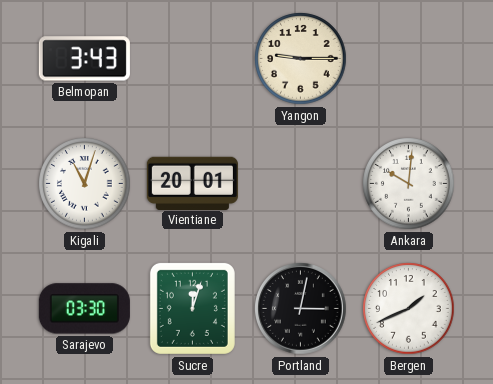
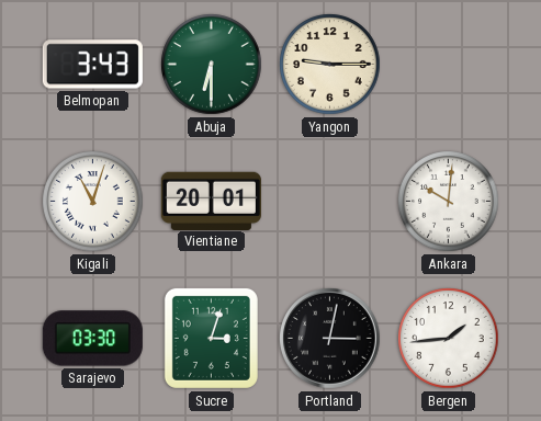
Abuja: none -> 6:30 (212, 65)
Sucre: 12:03 -> 3:03 (211, 338)
Bergen: 1:41 -> 1:44 (449, 339)
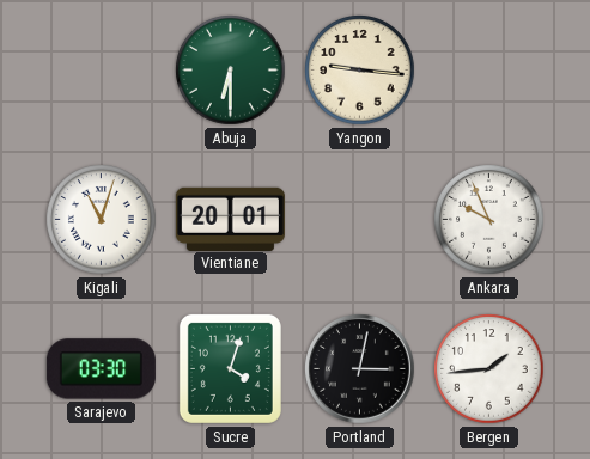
Belmopan: 3:43 -> none (92, 65)
Yangon: 9:15 -> 9:16 (360, 71)
Ankara: 10:01 -> 9:56 (489, 220)
Sucre: 3:03 -> 4:03 (230, 368)
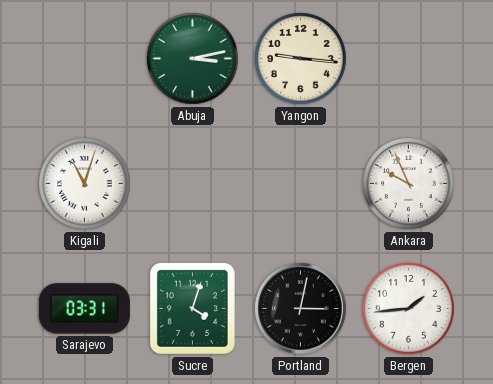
Abuja: 6:30 -> 3:13 (193, 59)
Vientiane: 20:01 -> none (230, 219)
Sarajevo: 03:30 -> 03:31 (84, 309)
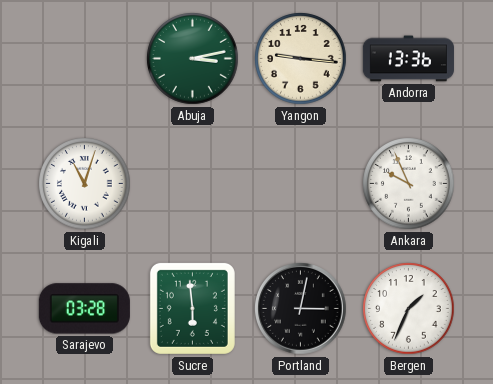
Andorra: none -> 13:36 (408, 59)
Sarajevo: 03:31 -> 03:28 (84, 309)
Sucre: 4:03 -> 5:59 (192, 308)
Bergen: 1:44 -> 1:34 (409, 309)
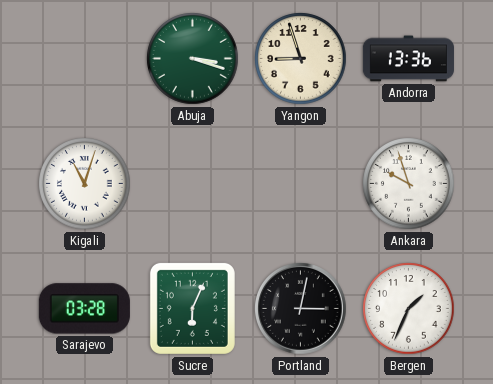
Abuja: 3:13 -> 3:18 (193, 59)
Yangon: 9:16 -> 8:57 (301, 59)
Ankara: 9:56 -> 9:57 (409, 184)
Sucre: 5:59 -> 6:04 (192, 308)
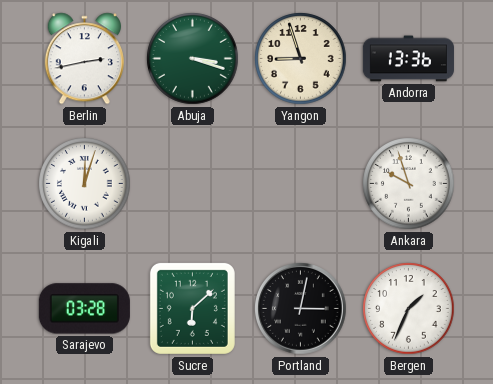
Berlin: none -> 2:43 (84, 59)
Kigali: 11:03 -> 12:03 (85, 184)
Sucre: 6:04 -> 6:08 (192, 308)
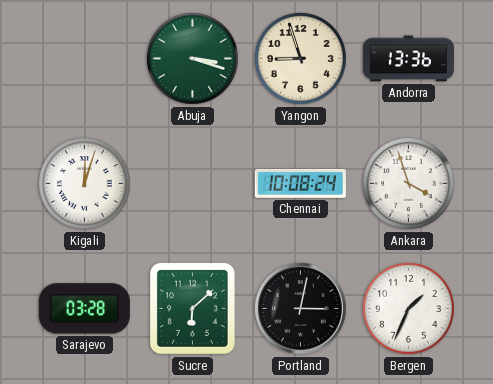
Berlin: 2:43 -> none (84, 59)
Chennai: none -> 10:08 (300, 183)
Ankara: 9:57 -> 3:57 (409, 184)
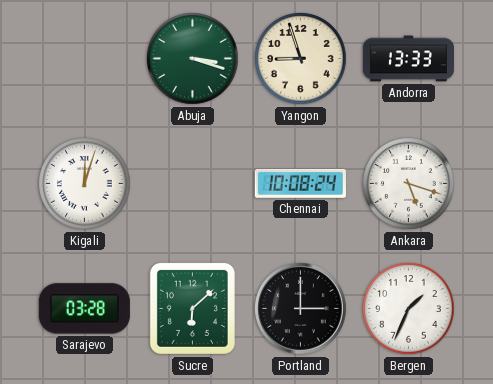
Andorra: 13:36 -> 13:33 (408, 59)
Ankara: 3:57 -> 5:18 (409, 184)
Portland: 3:02 -> 3:00 (301, 309)
